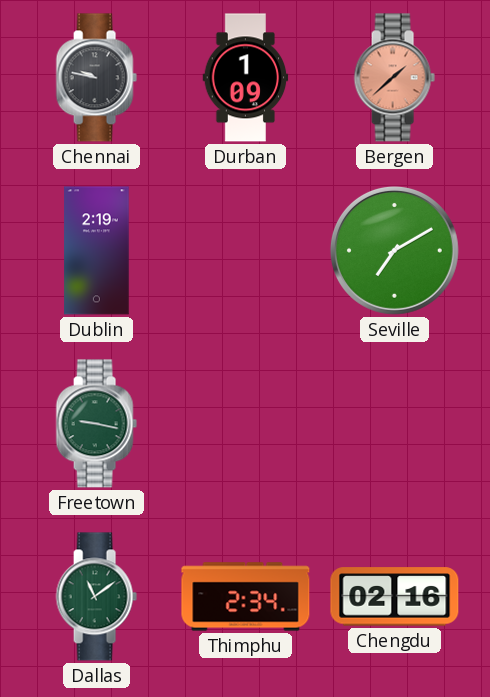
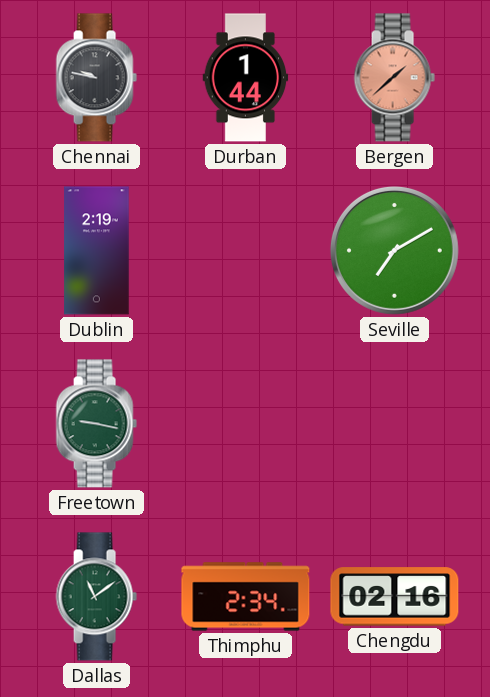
Durban: 1:09 -> 1:44 (246, 78)
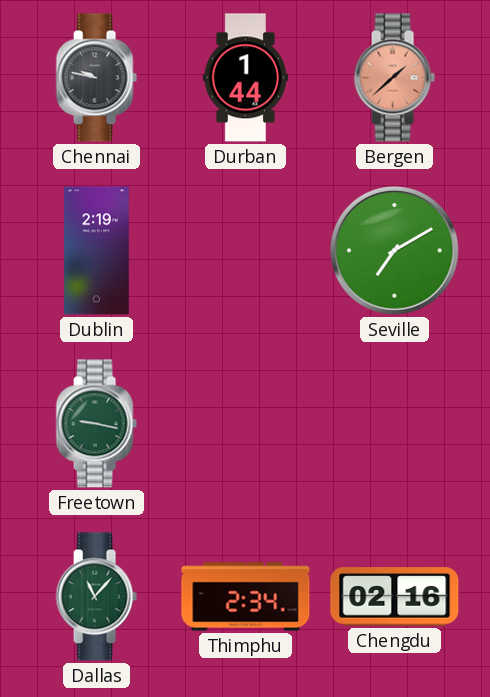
Dallas: 11:09 -> 11:07 (96, 597)
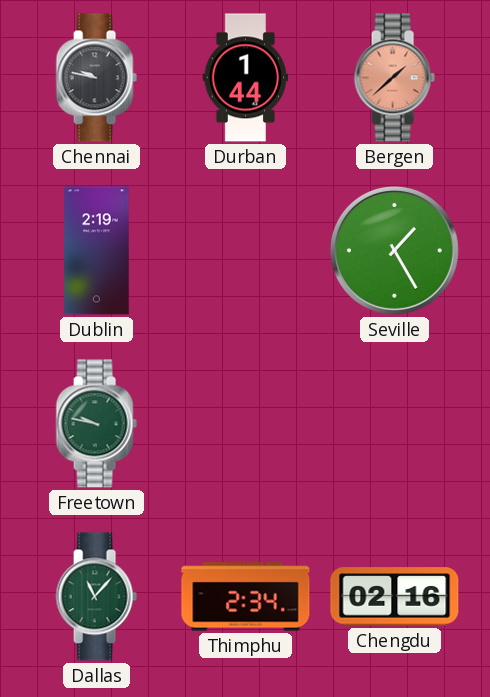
Seville: 7:10 -> 1:25 (394, 250)
Freetown: 9:17 -> 9:47 (96, 424)
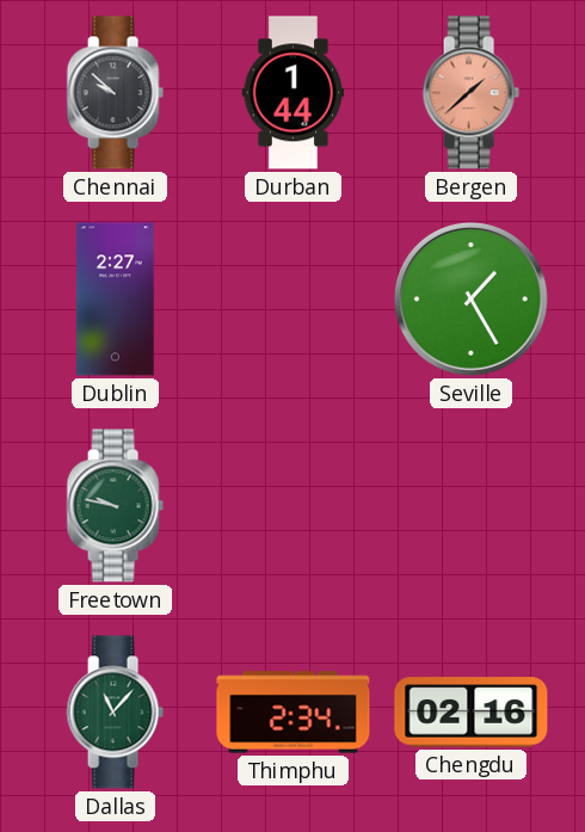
Chennai: 9:47 -> 9:52 (115, 93)
Dublin: 2:19 -> 2:27 (116, 300)
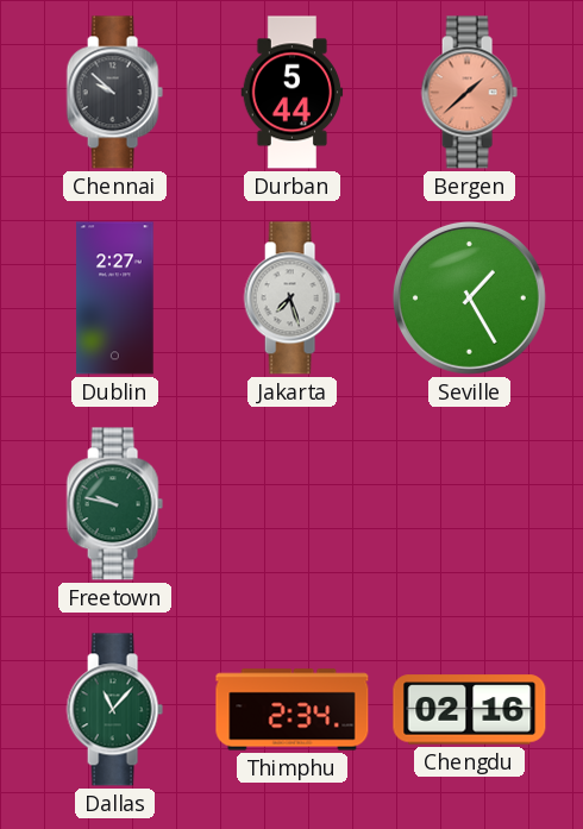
Durban: 1:44 -> 5:44 (293, 93)
Jakarta: none -> 7:27 (291, 299)
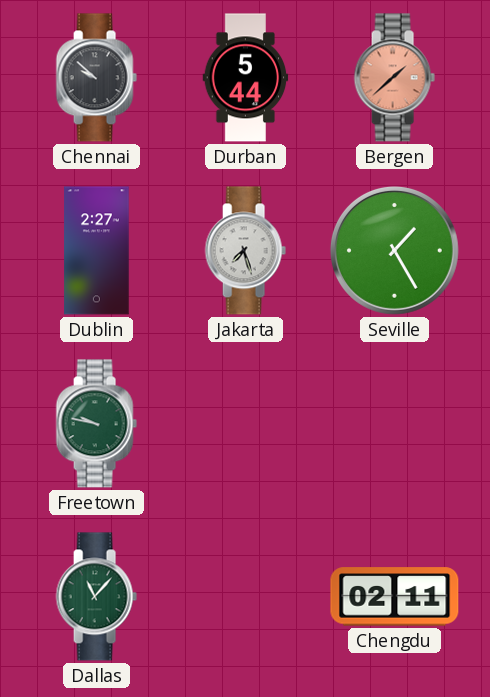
Thimphu: 2:34 -> none (293, 710)
Chengdu: 02:16 -> 02:11 (395, 597)
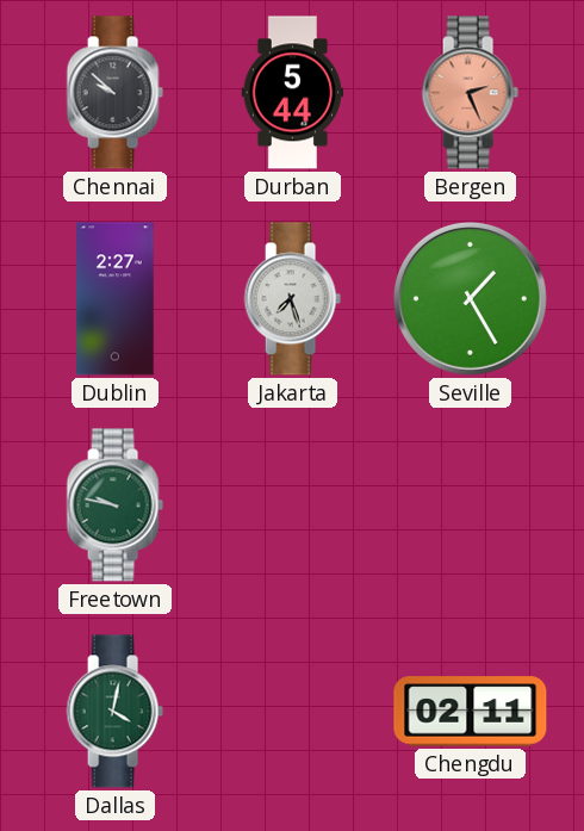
Bergen: 1:38 -> 2:26 (470, 93)
Dallas: 11:07 -> 4:02 (114, 712)
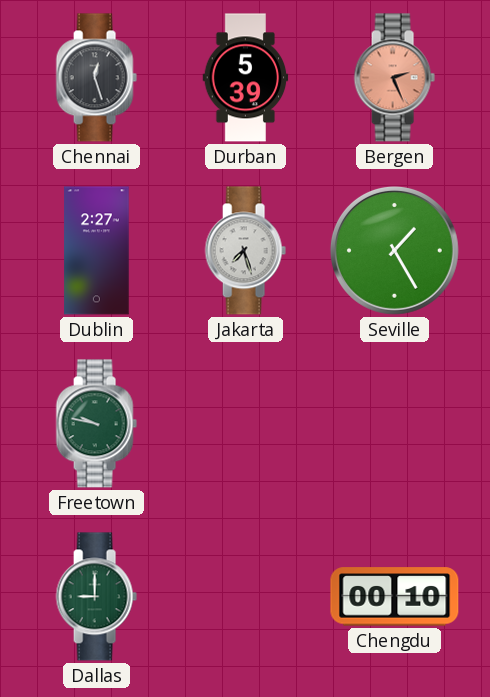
Chennai: 9:52 -> 12:27 (96, 78)
Durban: 5:44 -> 5:39 (246, 78)
Dallas: 4:02 -> 9:00 (96, 597)
Chengdu: 02:11 -> 00:10 (395, 597)
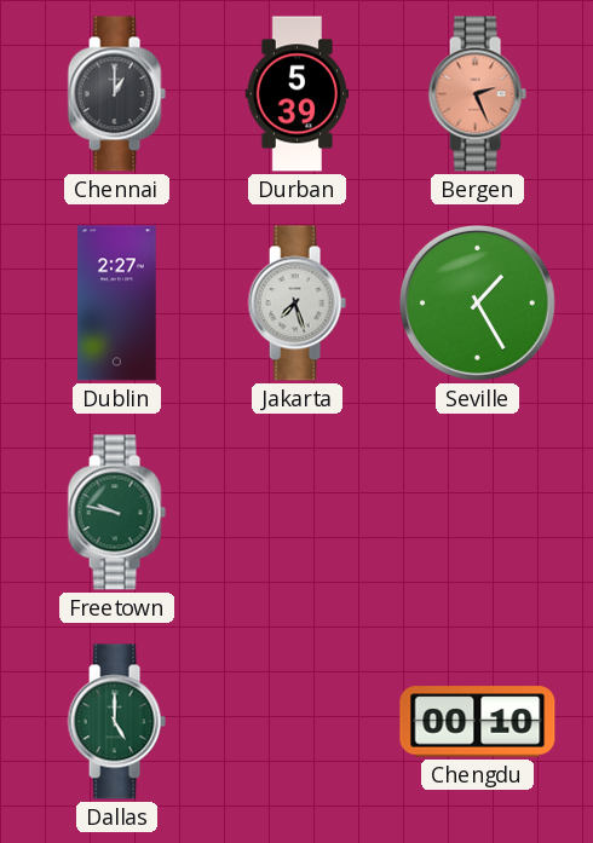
Chennai: 12:27 -> 1:00 (116, 94)
Dallas: 9:00 -> 5:00 (116, 722)
